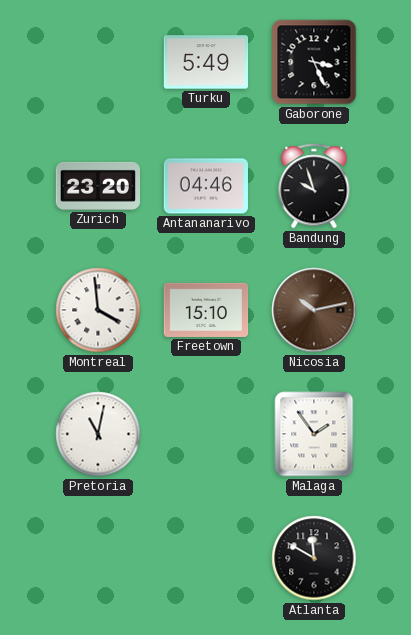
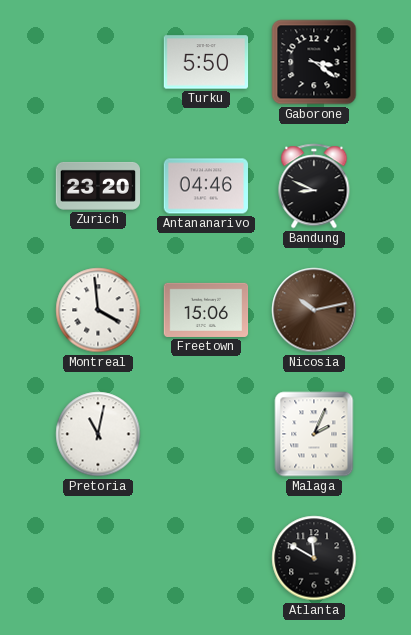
Turku: 5:49 -> 5:50 (206, 62)
Gaborone: 3:26 -> 3:21 (314, 62)
Bandung: 9:57 -> 8:49 (314, 186)
Freetown: 15:10 -> 15:06 (206, 310)
Malaga: 1:54 -> 2:04 (314, 434)
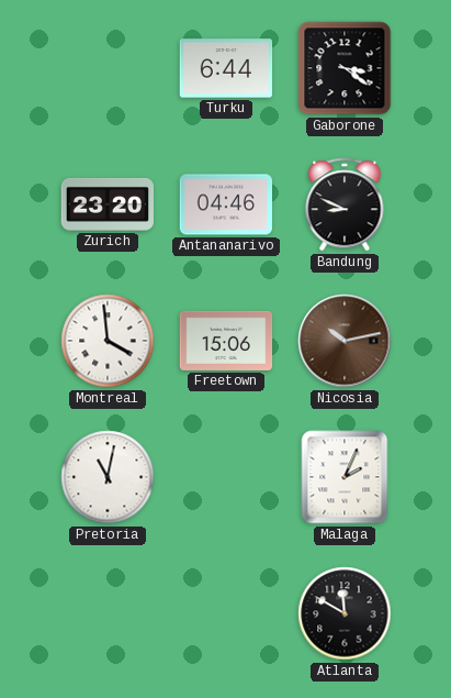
Turku: 5:50 -> 6:44 (226, 68)
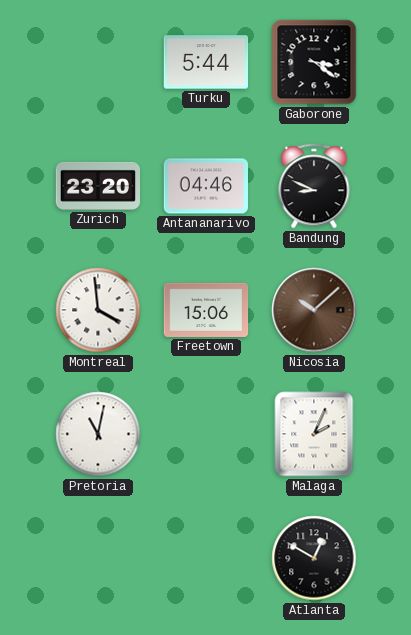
Turku: 6:44 -> 5:44 (206, 62)
Nicosia: 10:13 -> 10:08 (314, 310)
Atlanta: 11:50 -> 12:50 (314, 558)
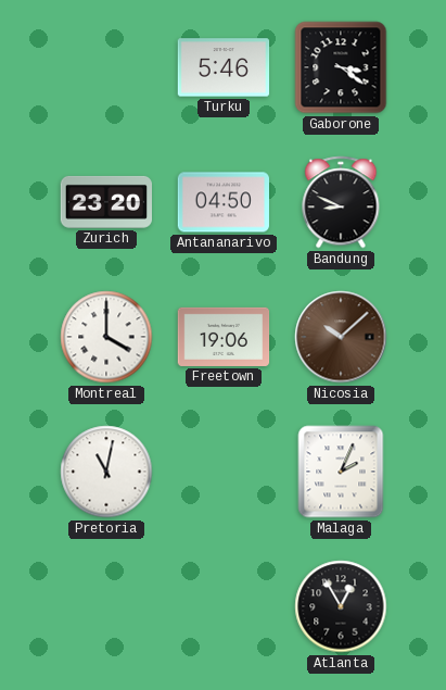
Turku: 5:44 -> 5:46 (224, 67)
Antananarivo: 04:46 -> 04:50 (224, 202)
Montreal: 3:59 -> 4:00 (106, 337)
Freetown: 15:06 -> 19:06 (224, 337)
Atlanta: 12:50 -> 12:55 (341, 606)
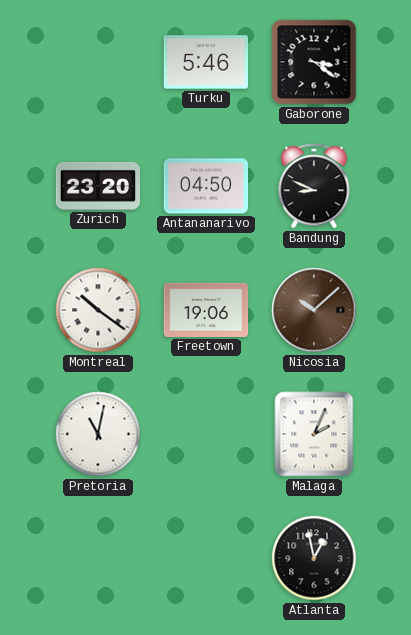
Montreal: 4:00 -> 10:21 (98, 310)
Atlanta: 12:55 -> 12:58 (314, 558)
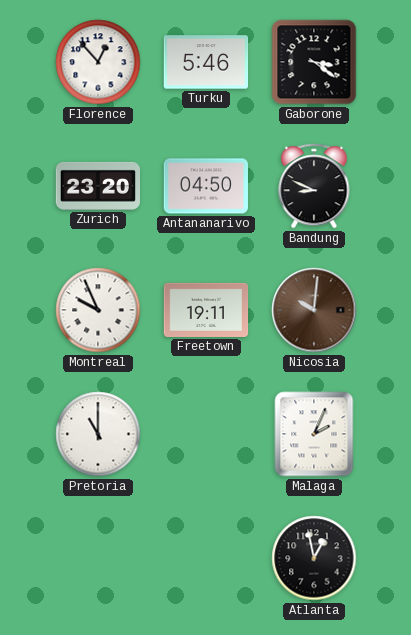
Florence: none -> 12:53 (98, 62)
Montreal: 10:21 -> 9:56 (98, 310)
Freetown: 19:06 -> 19:11 (206, 310)
Nicosia: 10:08 -> 10:01 (314, 310)
Pretoria: 11:02 -> 11:00 (98, 434)
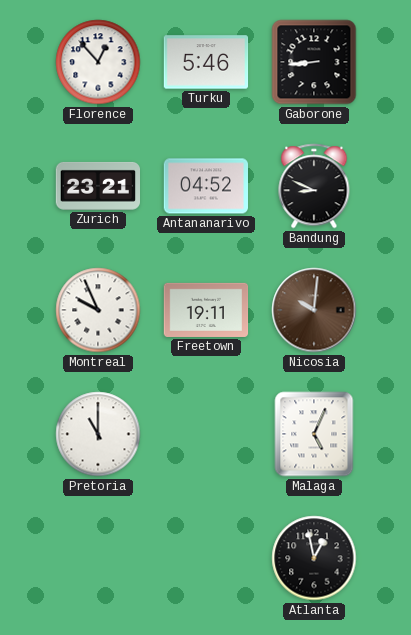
Gaborone: 3:21 -> 8:44 (314, 62)
Zurich: 23:20 -> 23:21 (98, 186)
Antananarivo: 04:50 -> 04:52 (206, 186)
Malaga: 2:04 -> 5:04 (314, 434)
